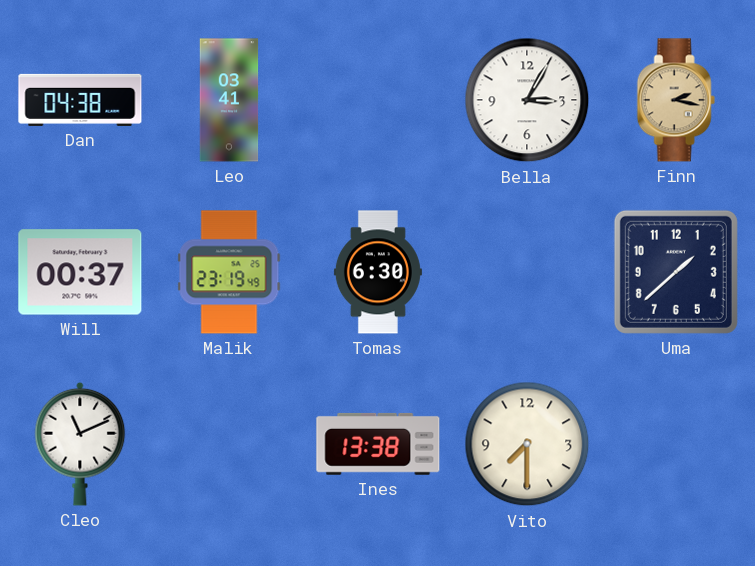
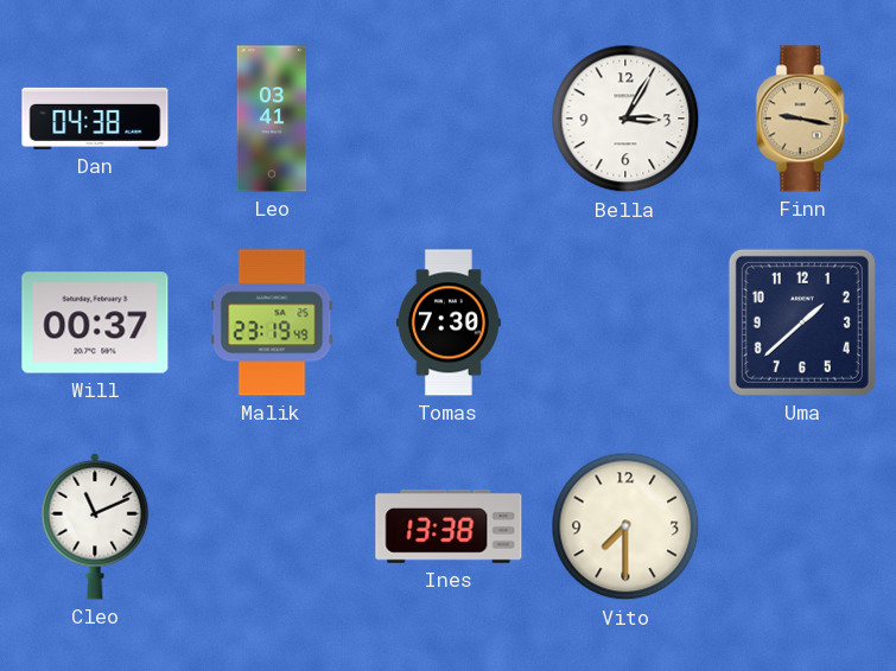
Finn: 2:17 -> 9:17 (802, 119)
Tomas: 6:30 -> 7:30 (449, 322)
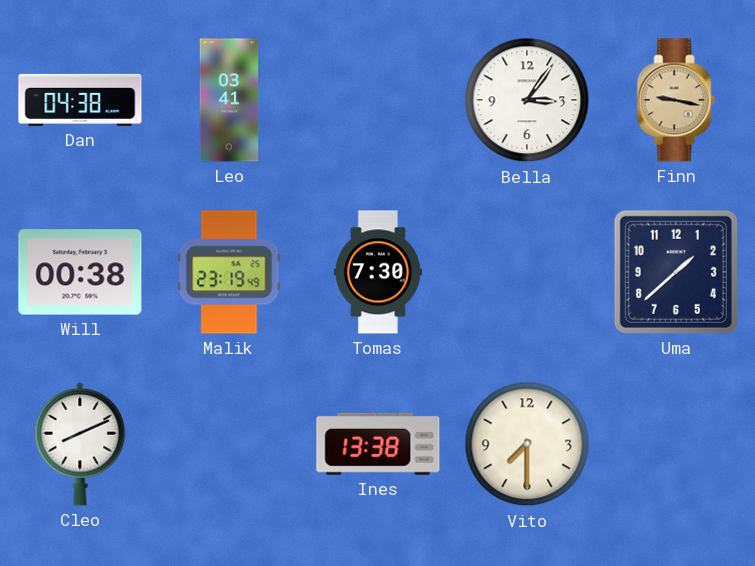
Bella: 3:05 -> 3:06 (527, 100)
Will: 00:37 -> 00:38 (80, 272)
Cleo: 11:11 -> 8:11 (80, 444)
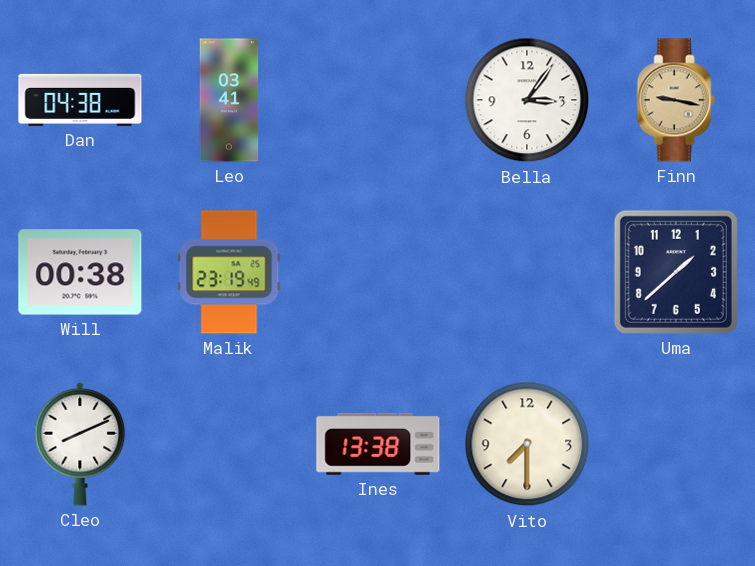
Tomas: 7:30 -> none (378, 272)
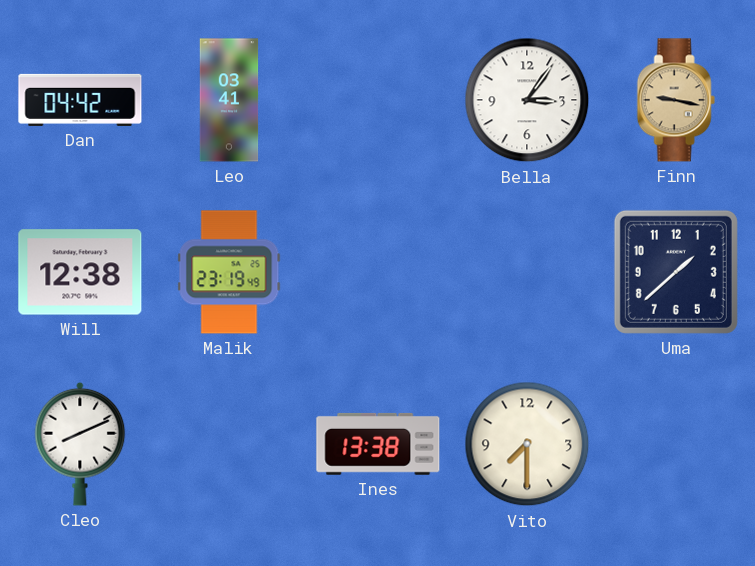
Dan: 04:38 -> 04:42 (80, 100)
Will: 00:38 -> 12:38 (80, 272)
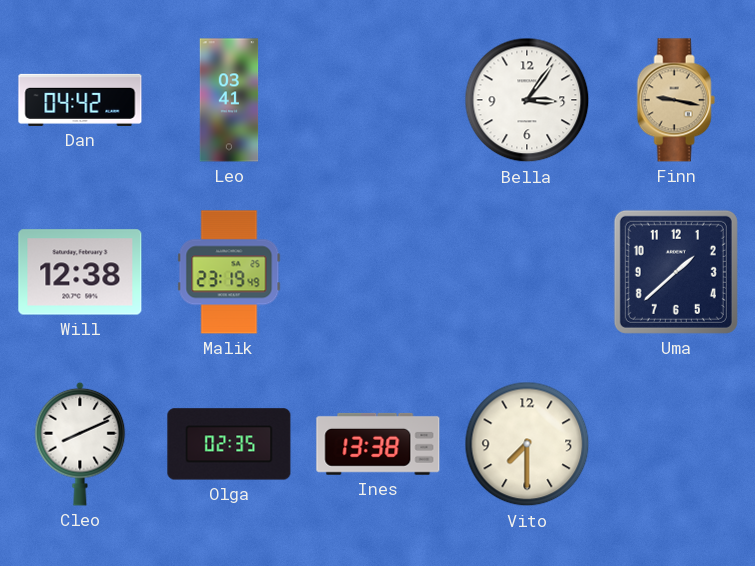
Olga: none -> 02:35 (229, 444)
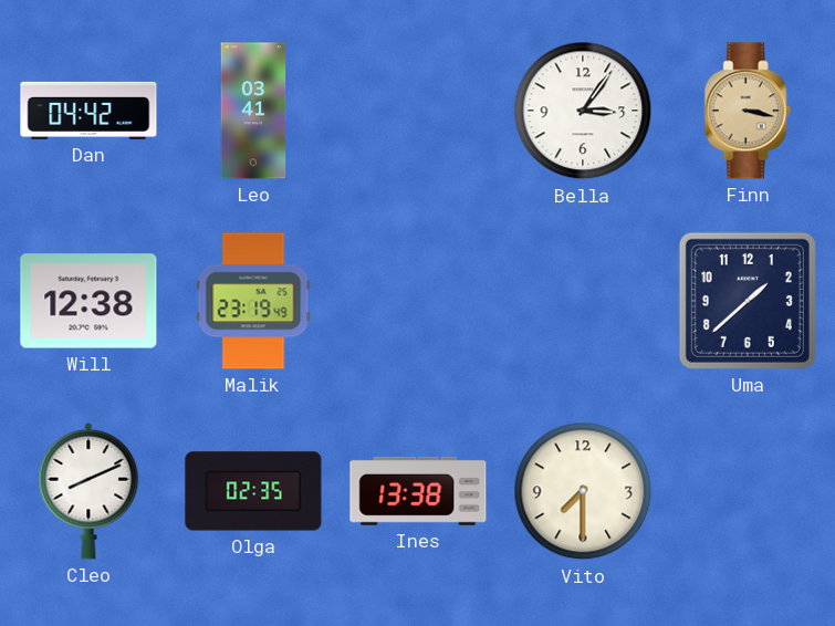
Finn: 9:17 -> 3:17 (748, 111)
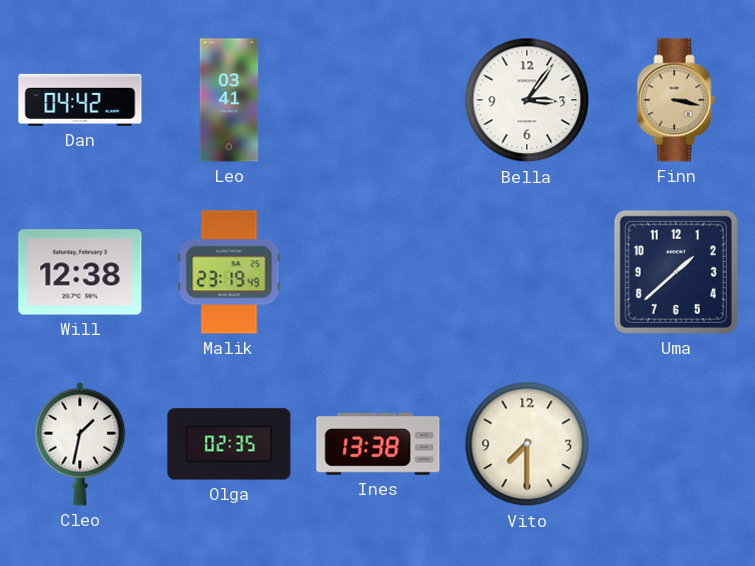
Cleo: 8:11 -> 1:32 (80, 444)
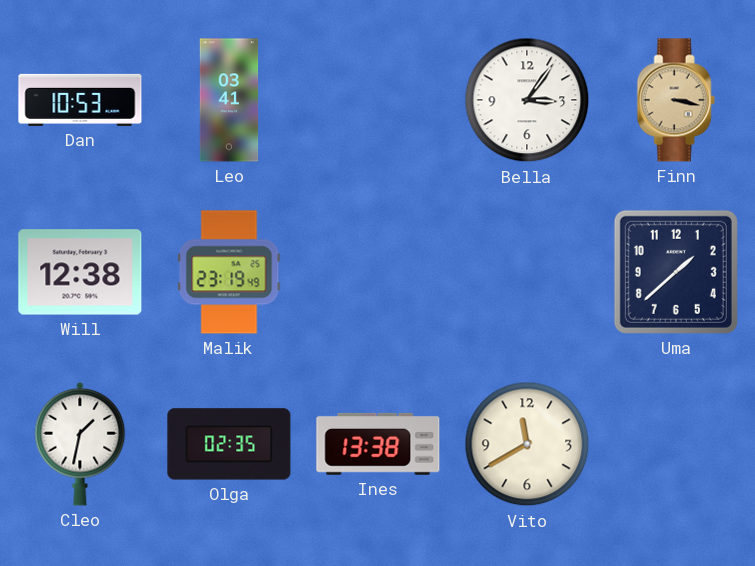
Dan: 04:42 -> 10:53 (80, 100)
Vito: 7:30 -> 11:40 (527, 444)
